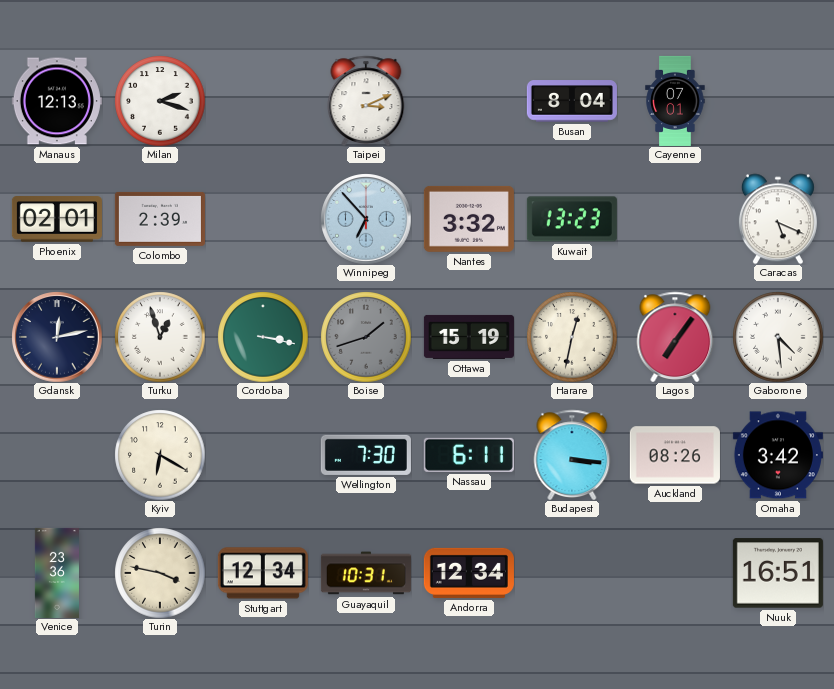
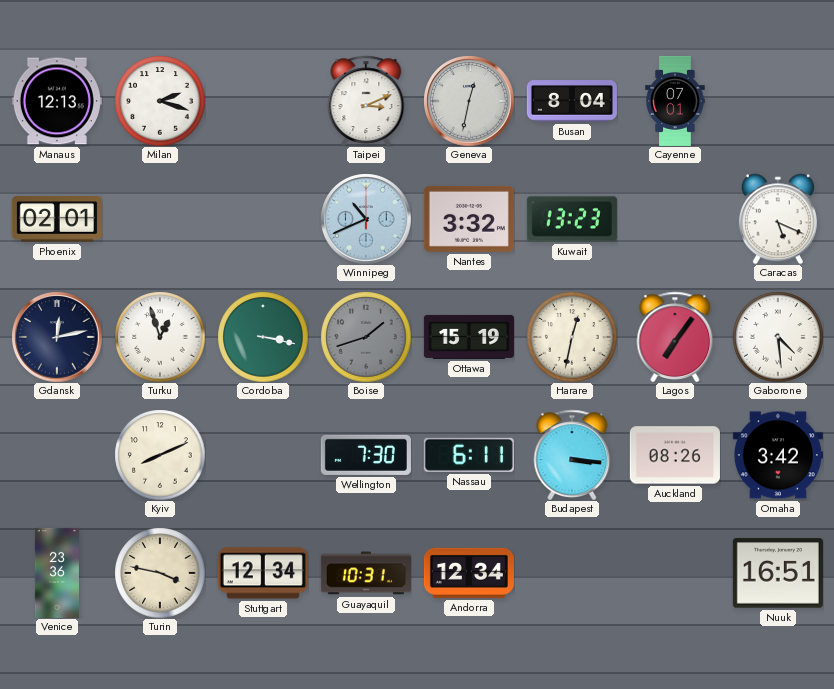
Geneva: none -> 12:32 (469, 101)
Colombo: 2:39 -> none (160, 219)
Winnipeg: 6:53 -> 10:41 (366, 219)
Kyiv: 6:20 -> 8:11 (160, 455)
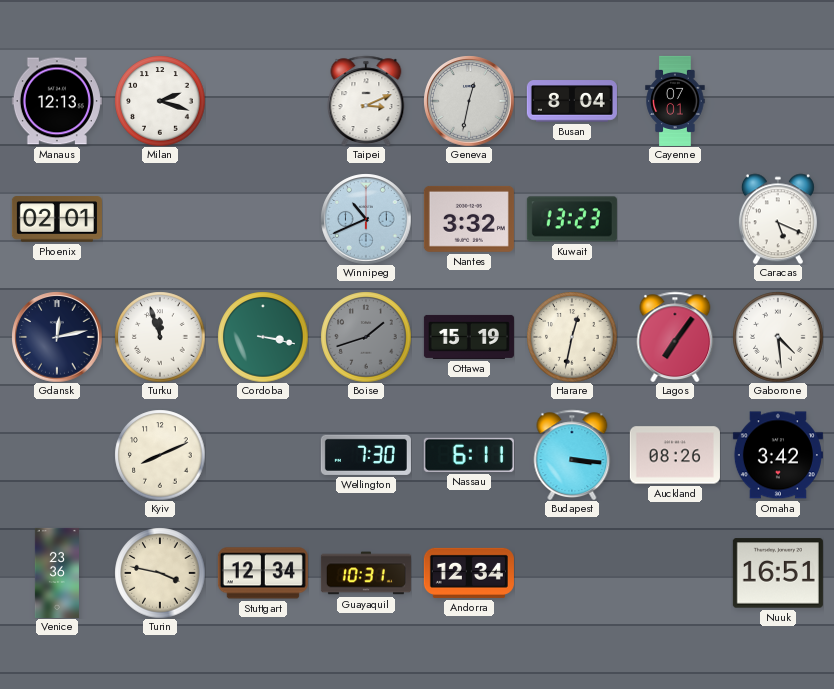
Turku: 12:57 -> 11:57 (160, 337)
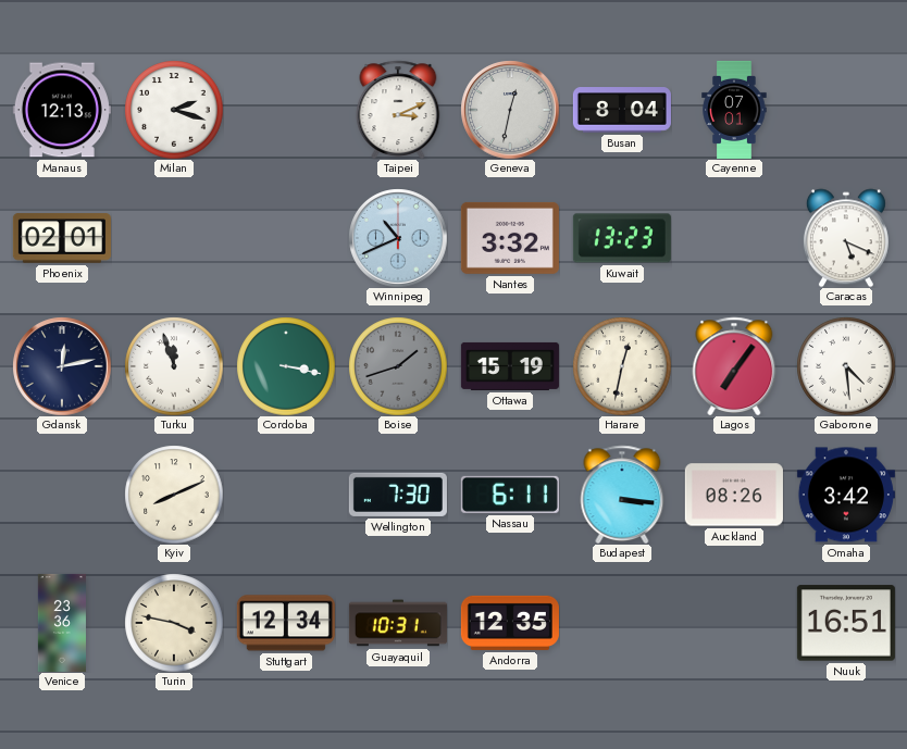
Andorra: 12:34 -> 12:35 (510, 623)
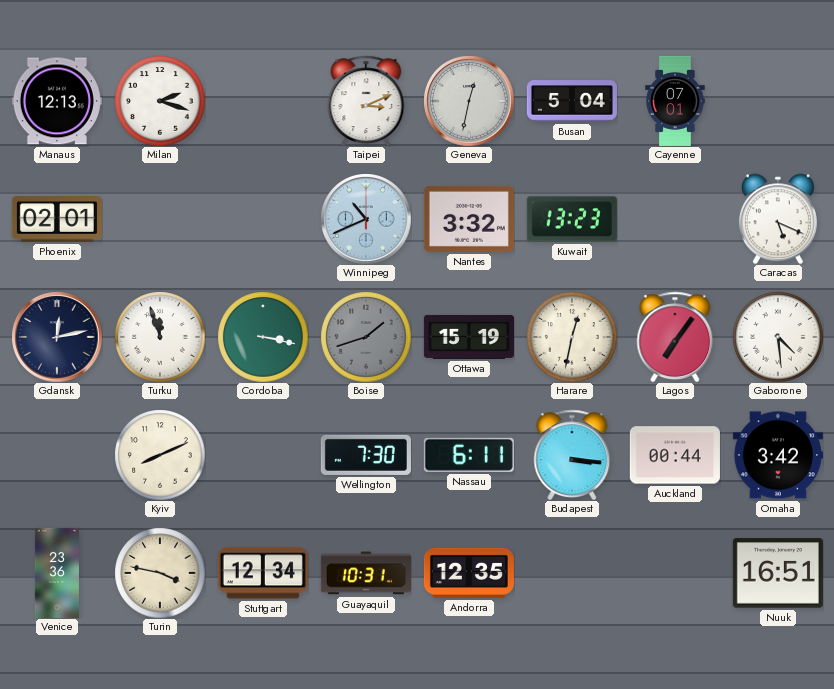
Busan: 8:04 -> 5:04 (572, 101)
Auckland: 08:26 -> 00:44 (675, 455)
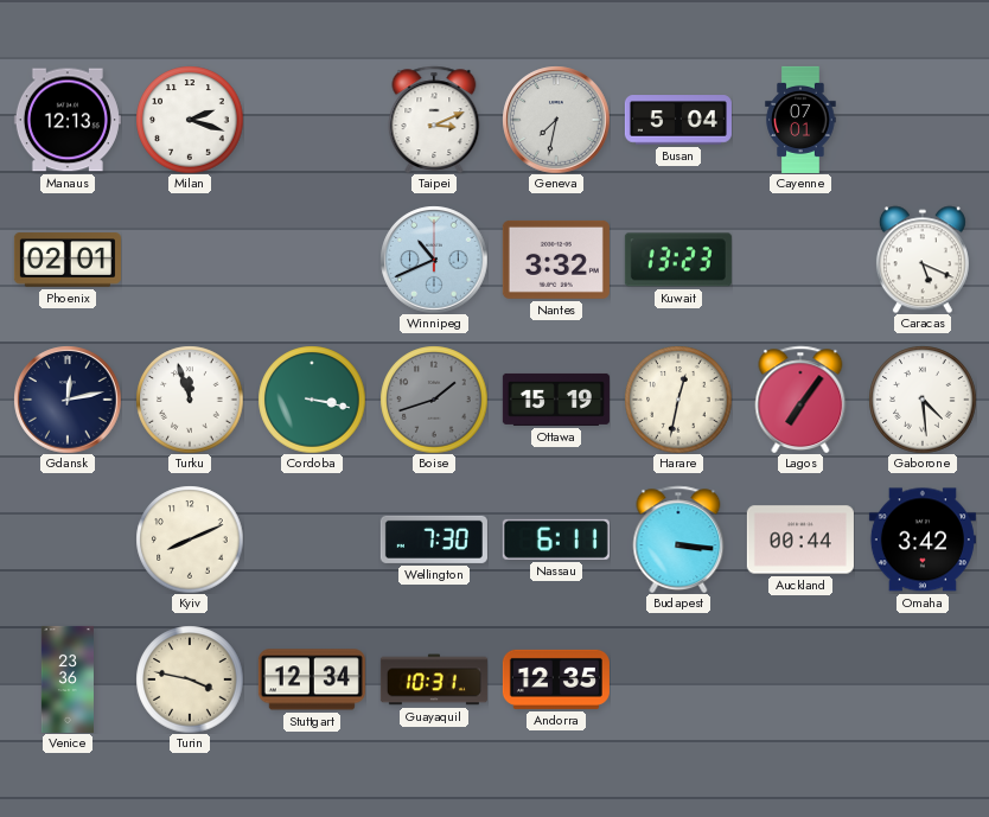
Geneva: 12:32 -> 7:32 (556, 120)
Nuuk: 16:51 -> none (778, 573)
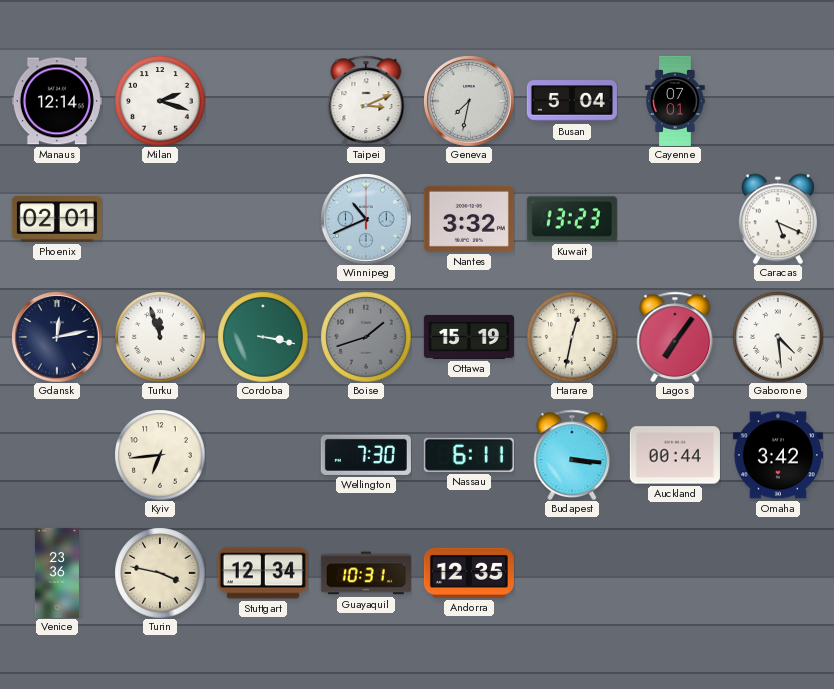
Manaus: 12:13 -> 12:14 (57, 101)
Kyiv: 8:11 -> 6:44 (160, 455)
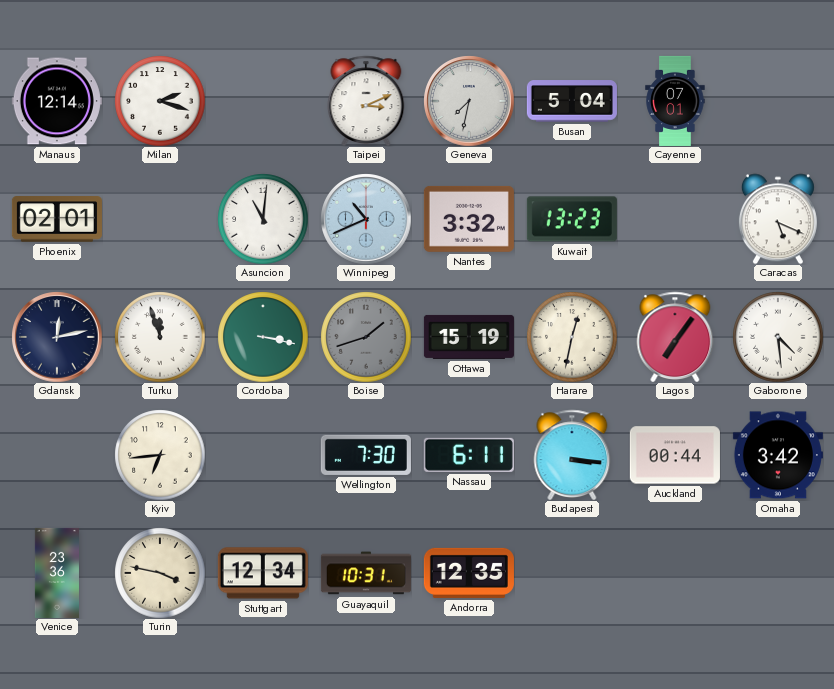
Asuncion: none -> 11:01 (263, 219)
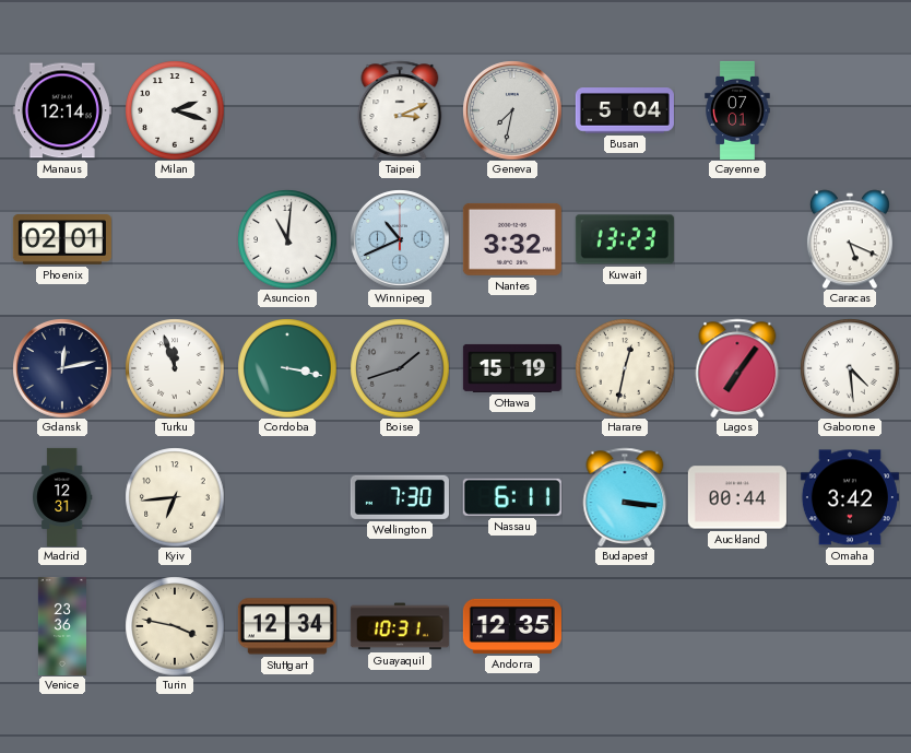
Madrid: none -> 12:31 (63, 497)
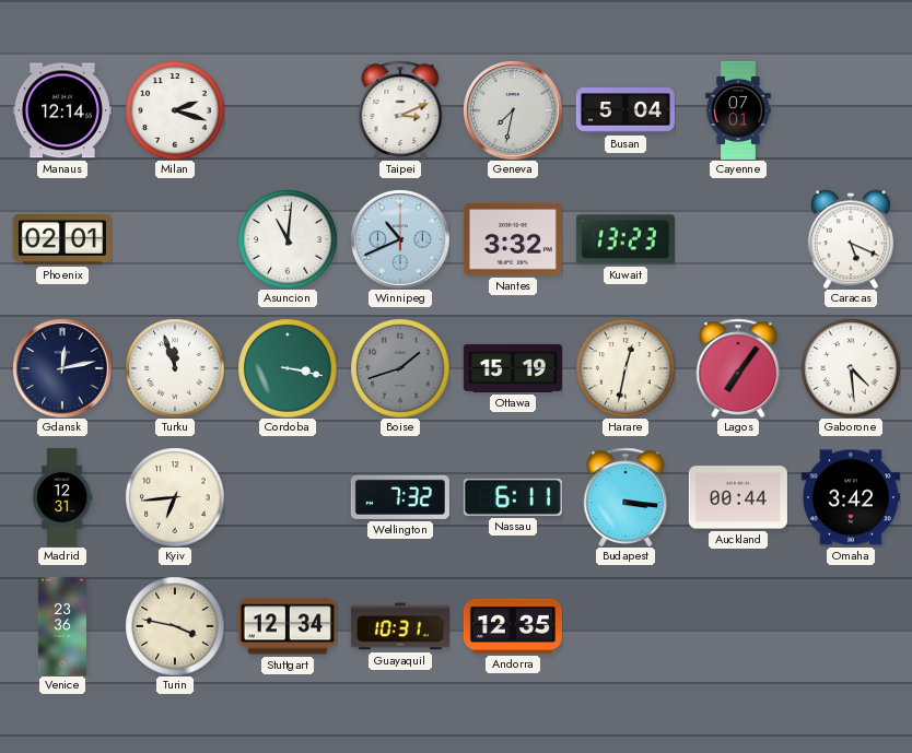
Wellington: 7:30 -> 7:32 (400, 497)
